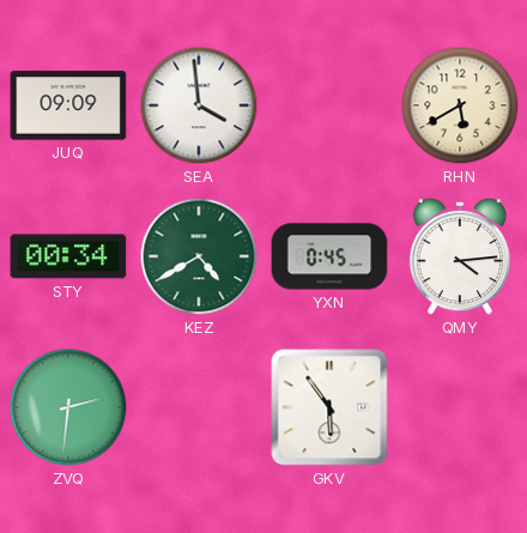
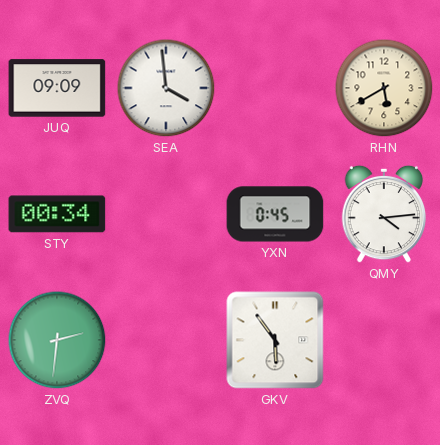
KEZ: 4:40 -> none (199, 256)
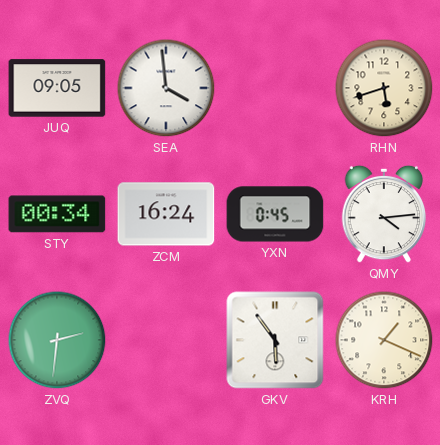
JUQ: 09:09 -> 09:05 (57, 88)
RHN: 5:40 -> 5:42 (384, 88)
ZCM: none -> 16:24 (166, 214)
KRH: none -> 1:19 (384, 340)
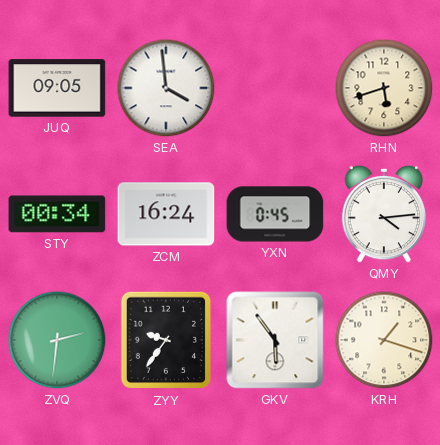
ZYY: none -> 9:36 (165, 340)
KRH: 1:19 -> 1:18 (384, 340)
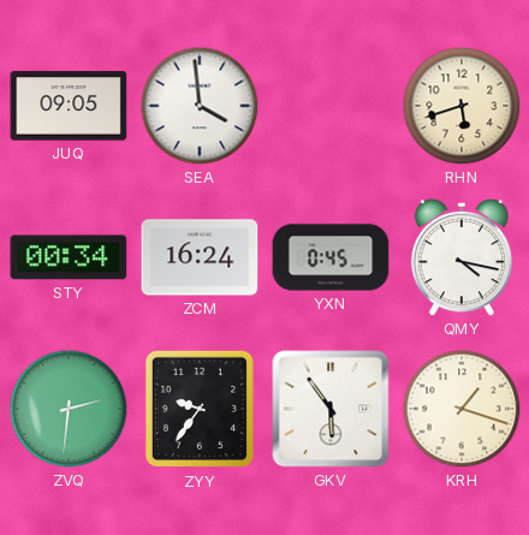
QMY: 4:14 -> 4:17 (462, 257)
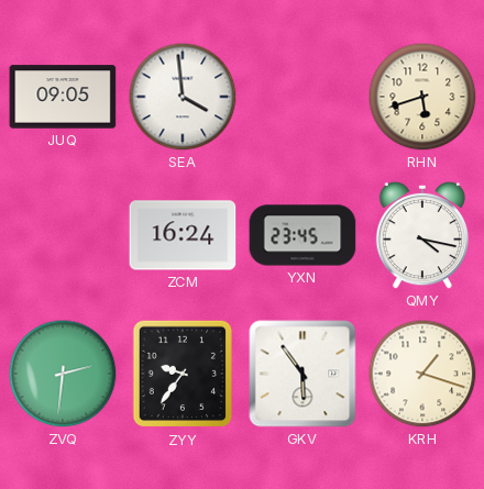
STY: 00:34 -> none (69, 257)
YXN: 0:45 -> 23:45 (302, 235)
